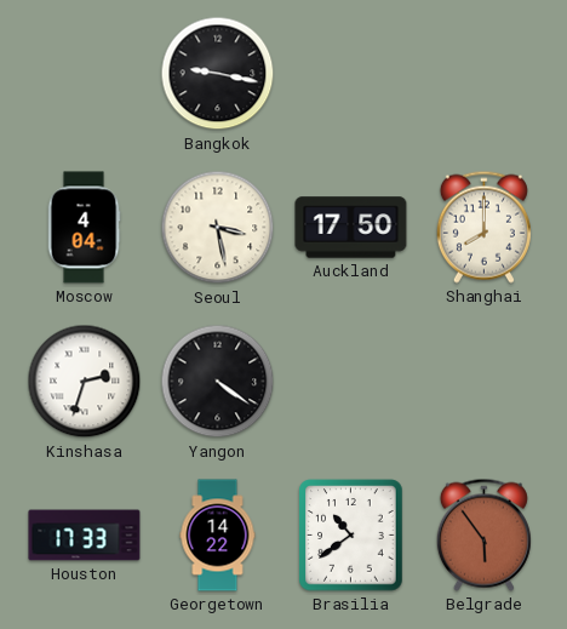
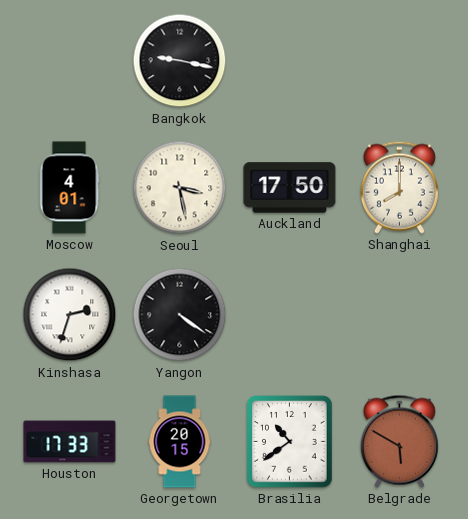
Moscow: 4:04 -> 4:01 (69, 188)
Georgetown: 14:22 -> 20:15 (180, 442)
Belgrade: 5:54 -> 5:50 (399, 441)
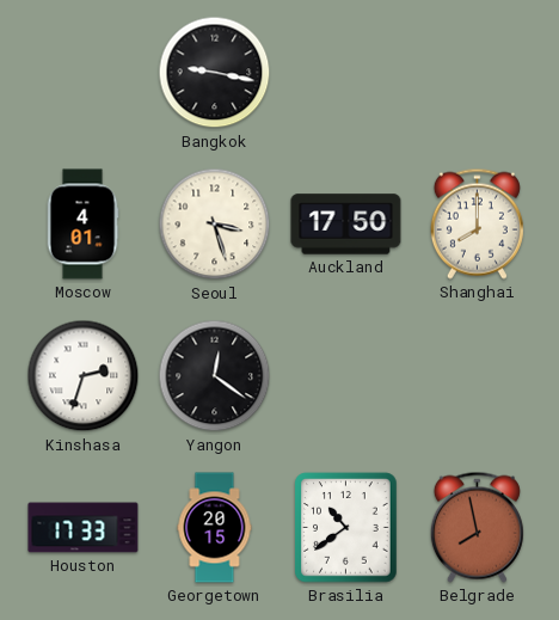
Seoul: 3:28 -> 3:27 (215, 225)
Yangon: 4:21 -> 12:21 (215, 376)
Belgrade: 5:50 -> 7:58 (477, 527)
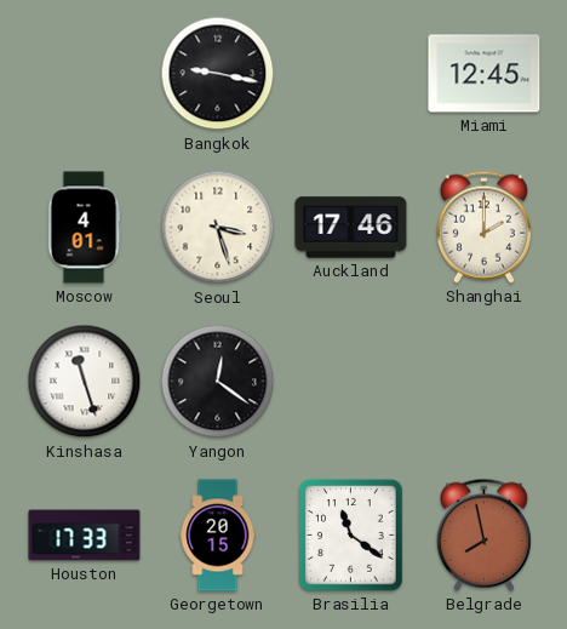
Miami: none -> 12:45 (485, 74)
Auckland: 17:50 -> 17:46 (351, 228)
Shanghai: 8:00 -> 2:00 (483, 227)
Kinshasa: 2:33 -> 11:27 (85, 382)
Brasilia: 10:39 -> 11:21 (351, 536)
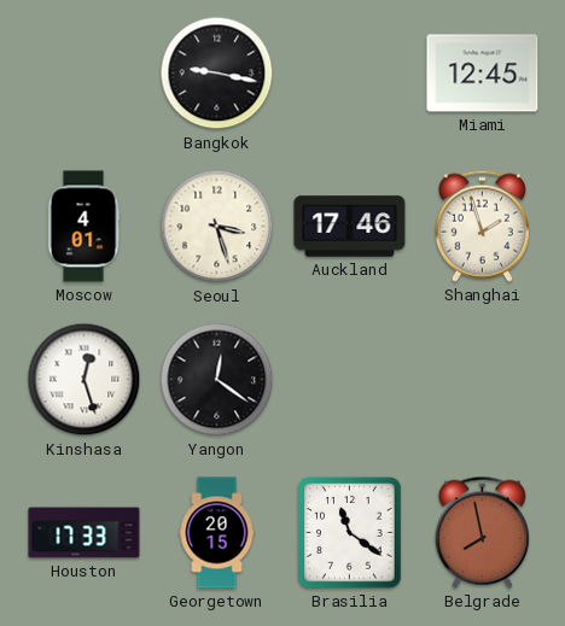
Shanghai: 2:00 -> 1:57 (482, 226)
Kinshasa: 11:27 -> 12:27 (85, 380)
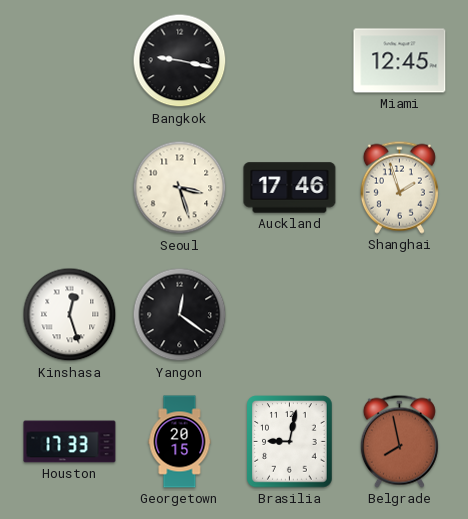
Moscow: 4:01 -> none (83, 227)
Brasilia: 11:21 -> 9:02 (290, 442)
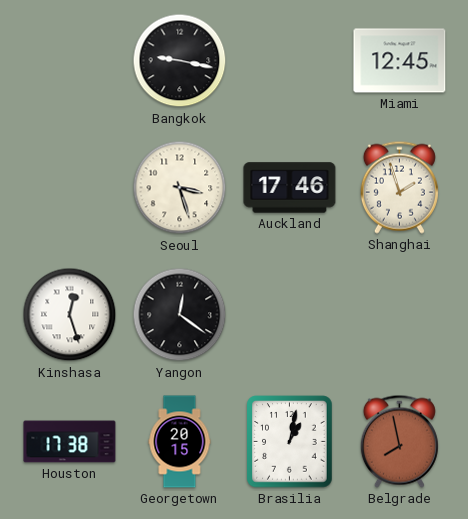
Houston: 17:33 -> 17:38 (70, 442)
Brasilia: 9:02 -> 1:02 (290, 442)
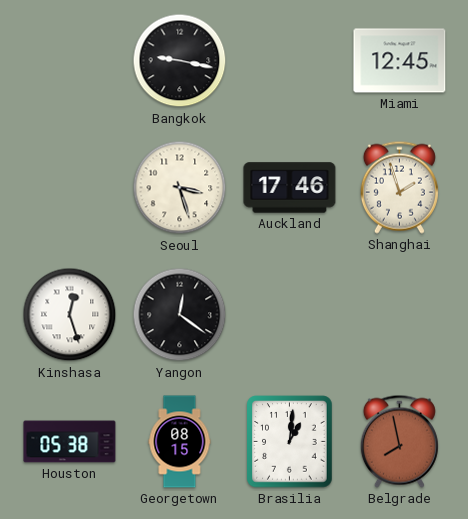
Houston: 17:38 -> 05:38 (70, 442)
Georgetown: 20:15 -> 08:15 (180, 442)
Brasilia: 1:02 -> 1:01 (290, 442)
